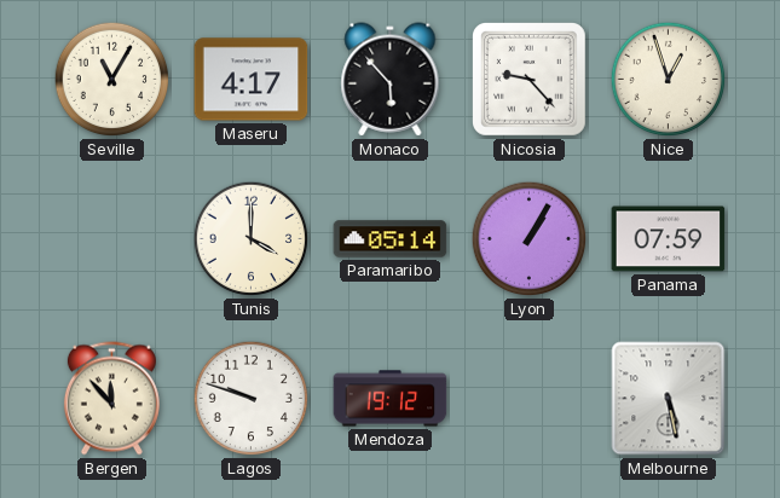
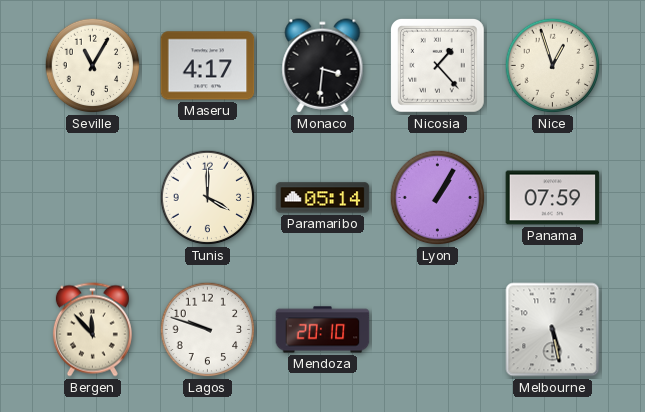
Monaco: 5:53 -> 3:31 (323, 66)
Nicosia: 9:23 -> 1:23 (438, 66)
Mendoza: 19:12 -> 20:10 (323, 330)
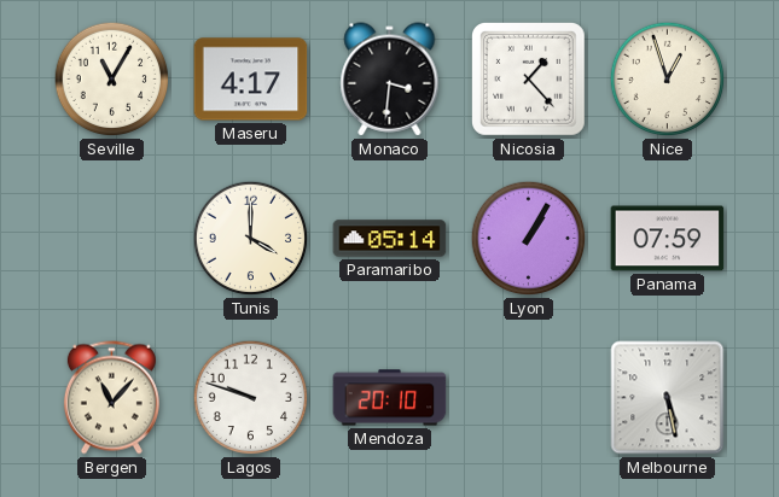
Bergen: 11:53 -> 11:07 (111, 398)
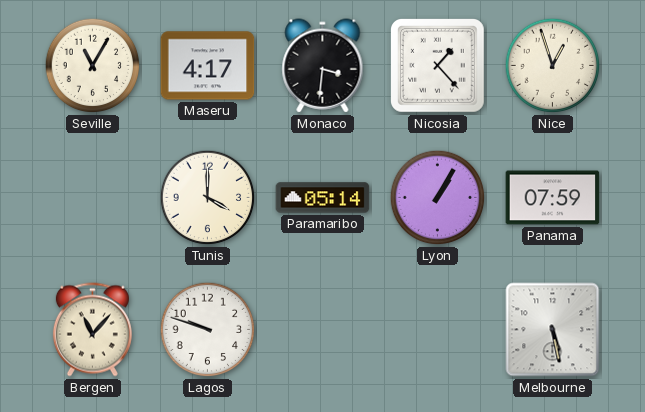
Mendoza: 20:10 -> none (390, 398)
